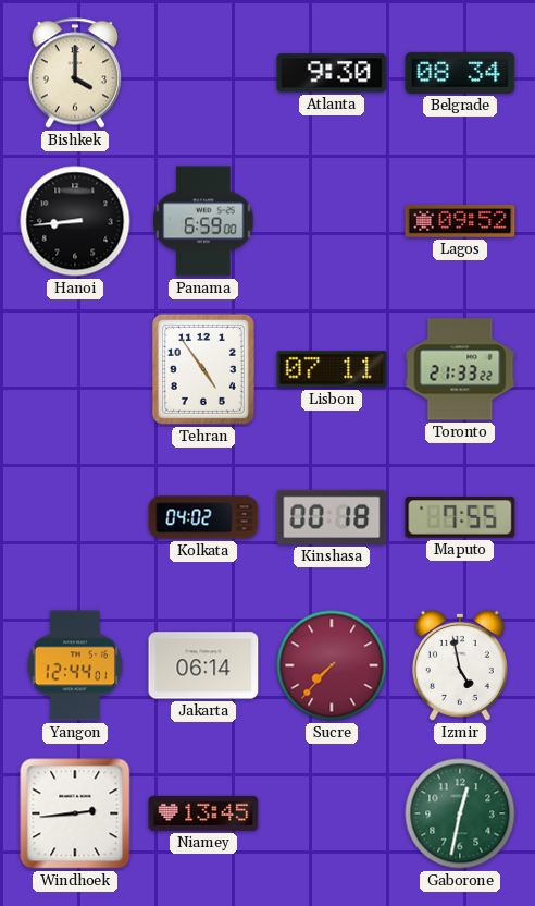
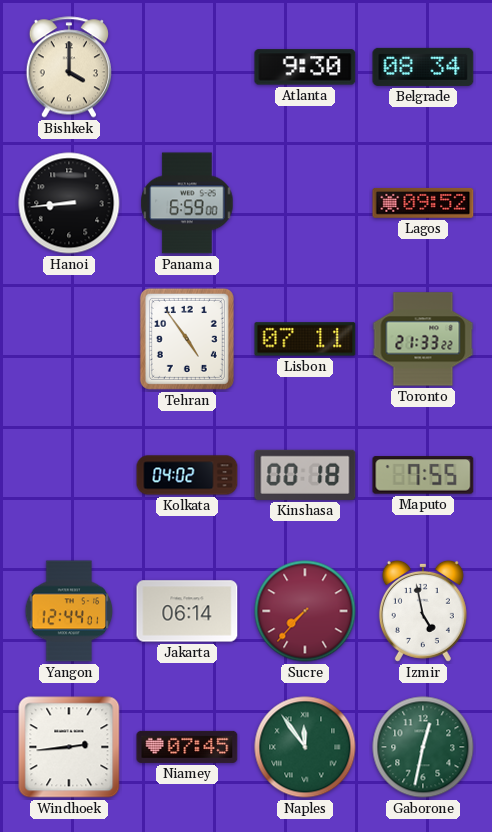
Niamey: 13:45 -> 07:45 (187, 747)
Naples: none -> 11:54 (305, 747)
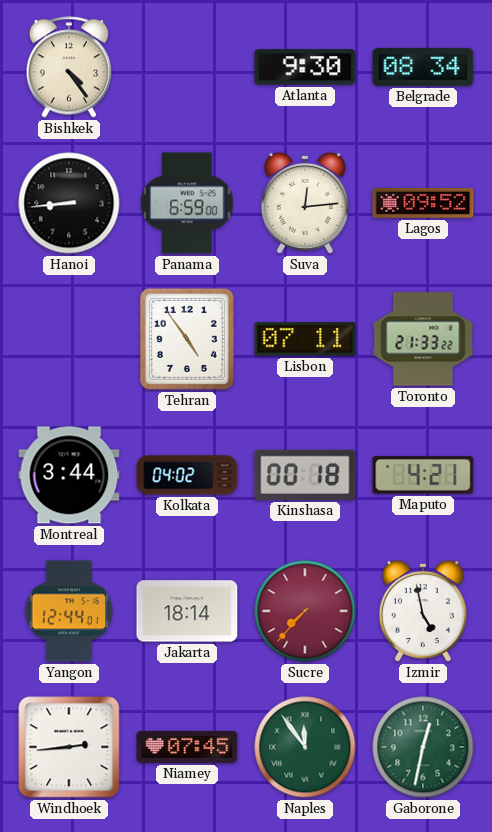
Bishkek: 4:00 -> 4:24 (68, 67)
Suva: none -> 12:14 (305, 203)
Montreal: none -> 3:44 (69, 475)
Maputo: 7:55 -> 4:21 (423, 475)
Jakarta: 06:14 -> 18:14 (187, 611)
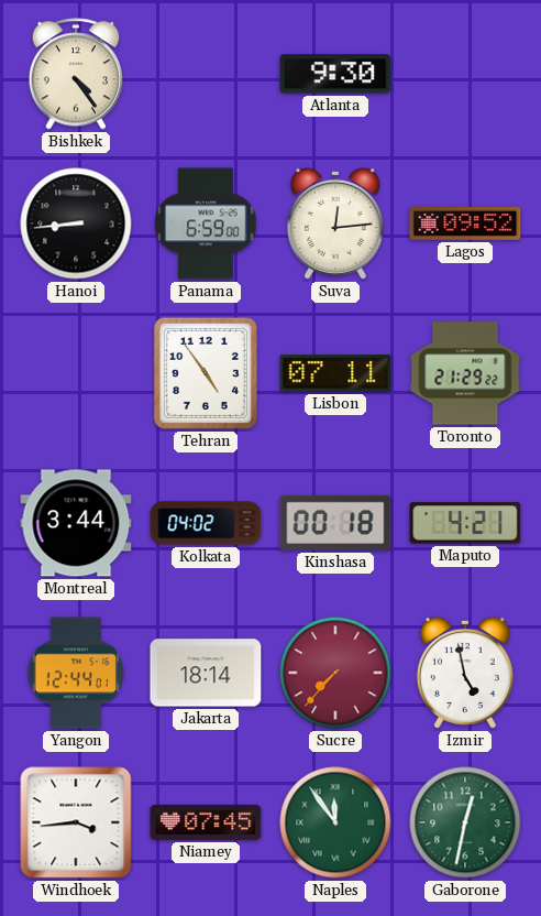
Belgrade: 08:34 -> none (423, 67)
Toronto: 21:33 -> 21:29 (465, 373)
Windhoek: 2:44 -> 3:44 (76, 822)
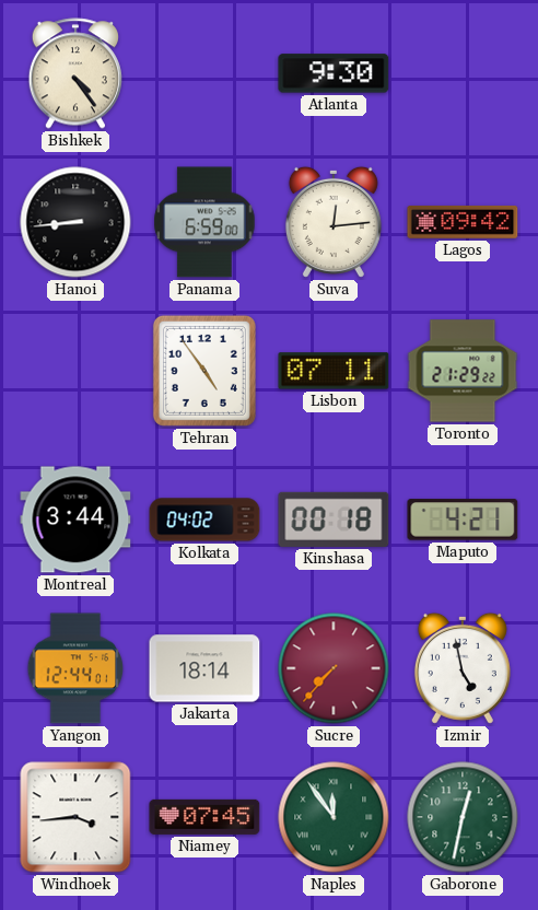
Lagos: 09:52 -> 09:42 (463, 222)
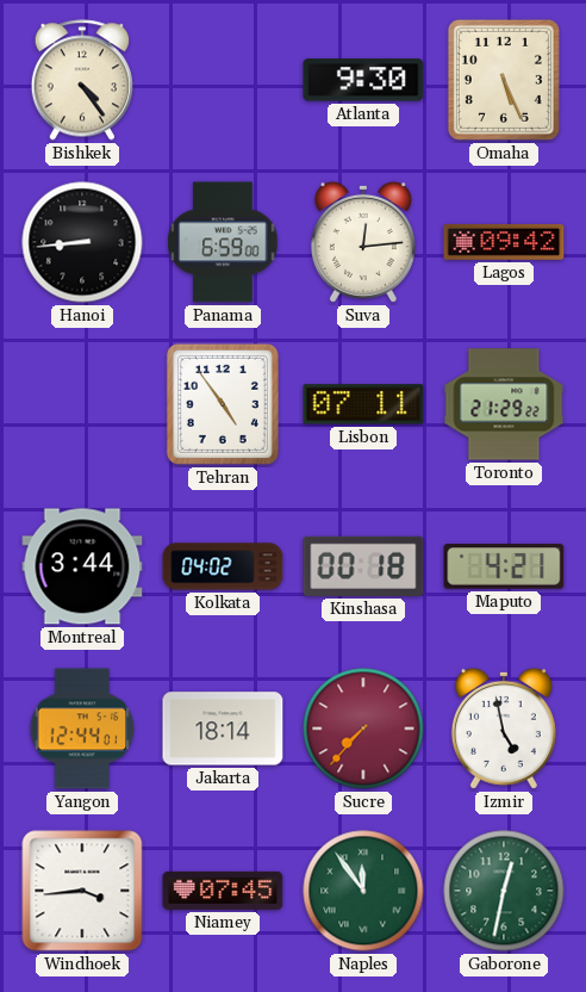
Omaha: none -> 5:26 (504, 80)
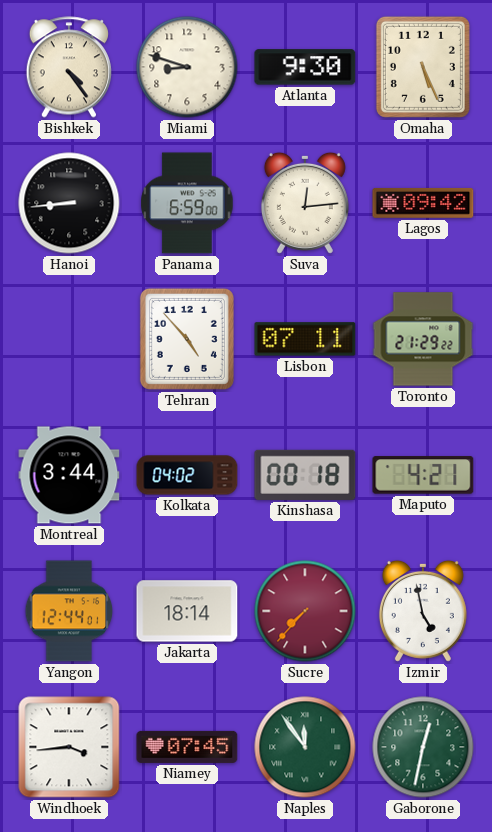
Miami: none -> 8:48 (187, 67)
Tehran: 4:54 -> 4:53 (187, 339)
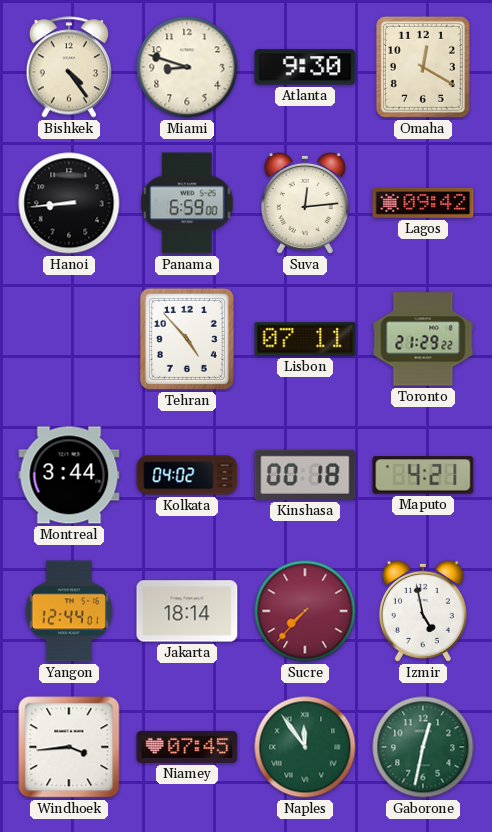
Omaha: 5:26 -> 12:20 (423, 67)
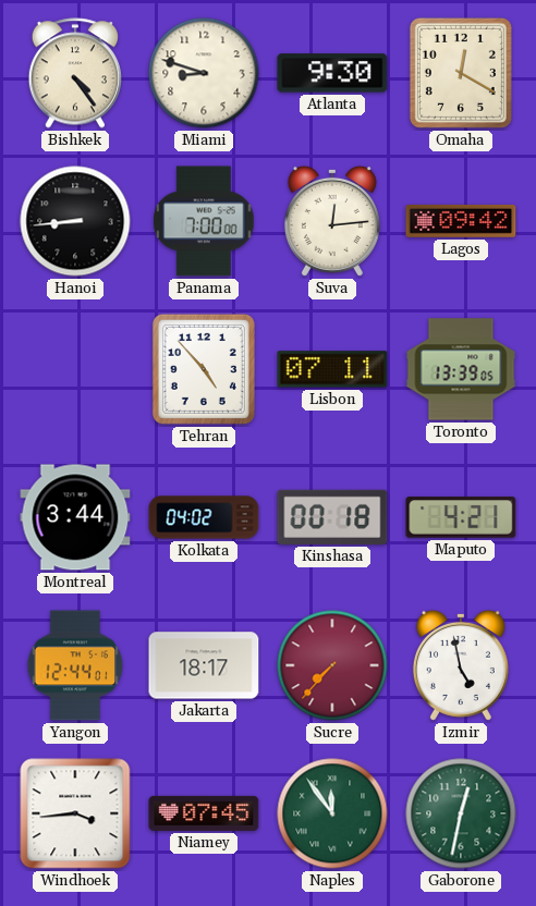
Panama: 6:59 -> 7:00 (204, 221)
Toronto: 21:29 -> 13:39 (461, 369)
Jakarta: 18:14 -> 18:17 (204, 665)
